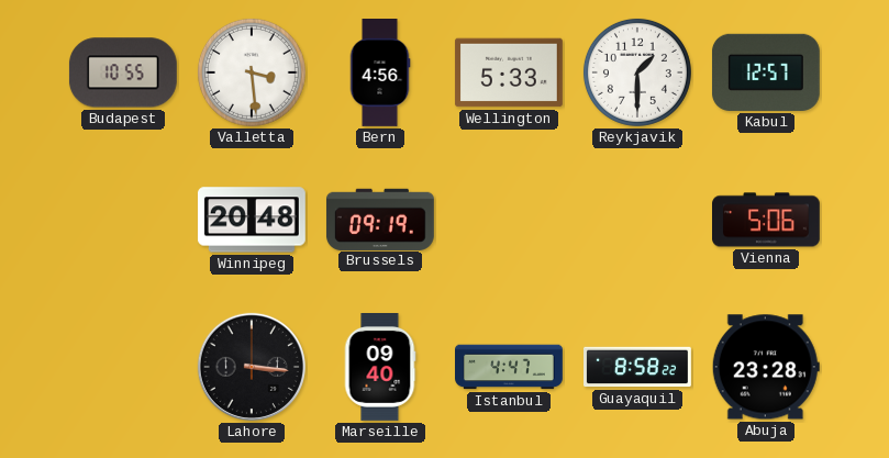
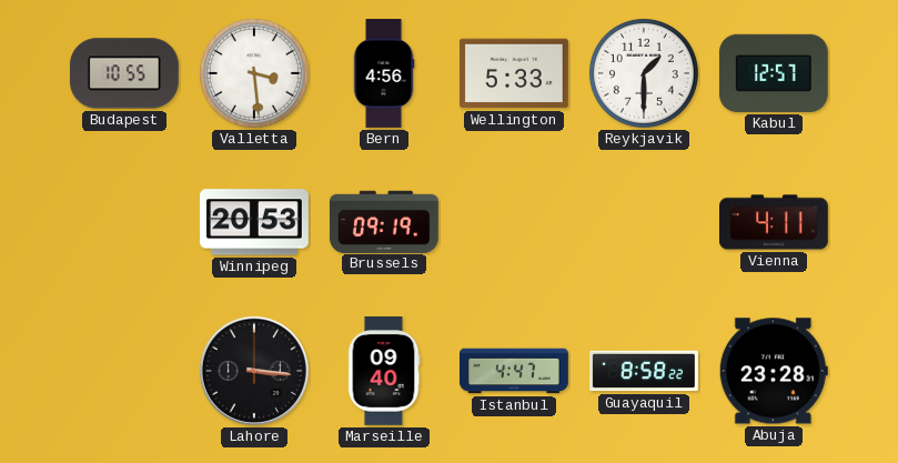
Winnipeg: 20:48 -> 20:53 (254, 222)
Vienna: 5:06 -> 4:11 (775, 222)
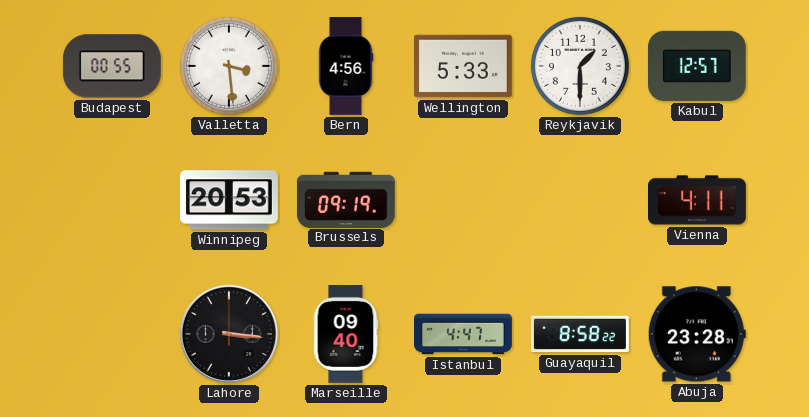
Budapest: 10:55 -> 00:55 (112, 66)
